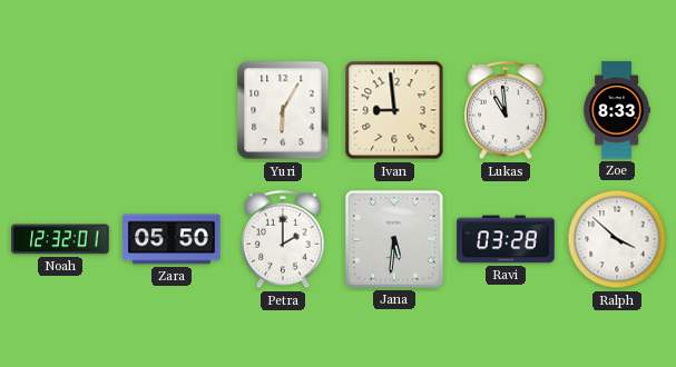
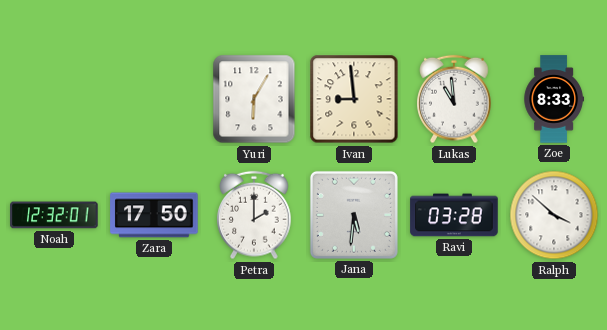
Zara: 05:50 -> 17:50 (154, 215)
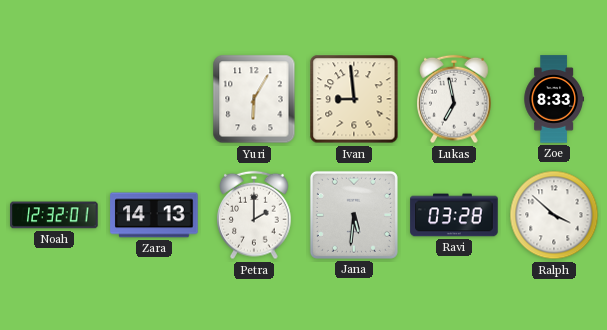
Lukas: 10:59 -> 6:58 (454, 99)
Zara: 17:50 -> 14:13 (154, 215)
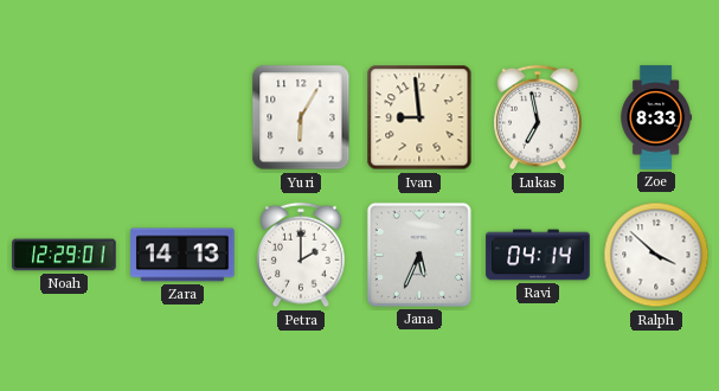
Noah: 12:32 -> 12:29 (64, 255)
Jana: 5:31 -> 5:34 (419, 255)
Ravi: 03:28 -> 04:14 (538, 255)
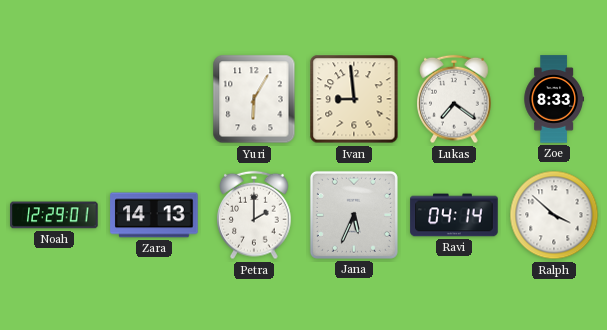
Lukas: 6:58 -> 7:21 (454, 99)
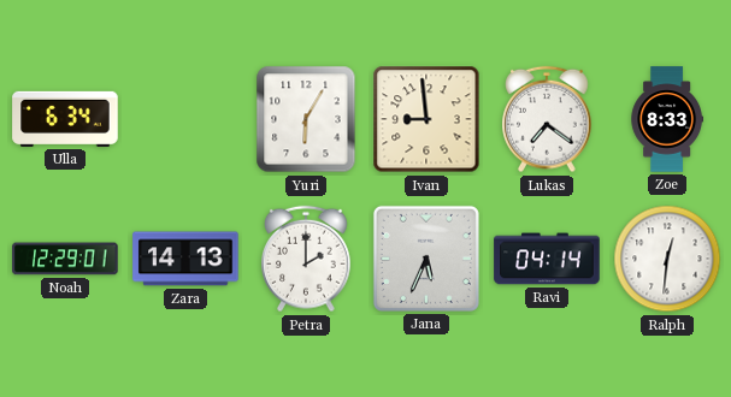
Ulla: none -> 6:34 (65, 119)
Ralph: 3:52 -> 12:31 (667, 259)
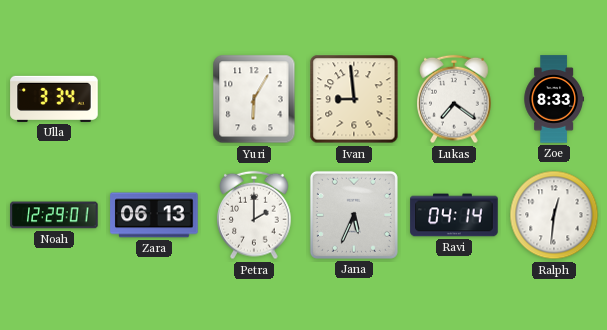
Ulla: 6:34 -> 3:34 (54, 99)
Zara: 14:13 -> 06:13 (154, 215)
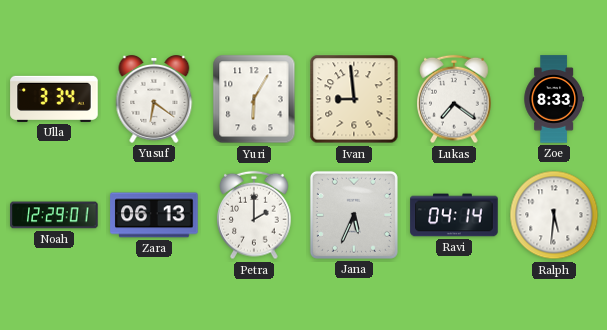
Yusuf: none -> 6:21 (154, 100)
Ralph: 12:31 -> 5:31 (554, 215)
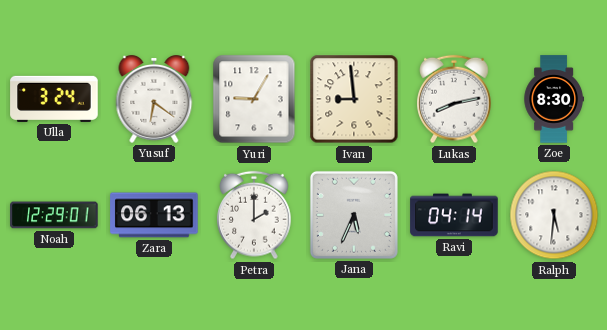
Ulla: 3:34 -> 3:24 (54, 99)
Yuri: 6:05 -> 9:05 (254, 99)
Lukas: 7:21 -> 8:13 (454, 99)
Zoe: 8:33 -> 8:30 (553, 99)
